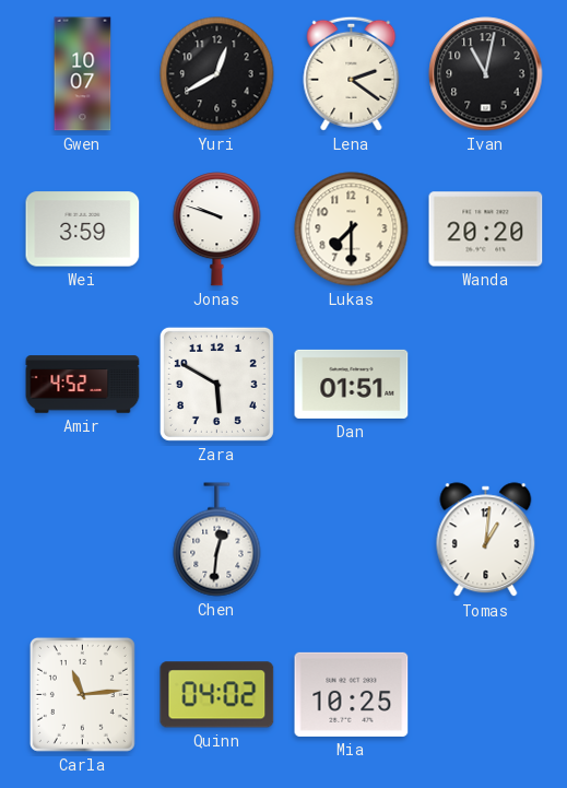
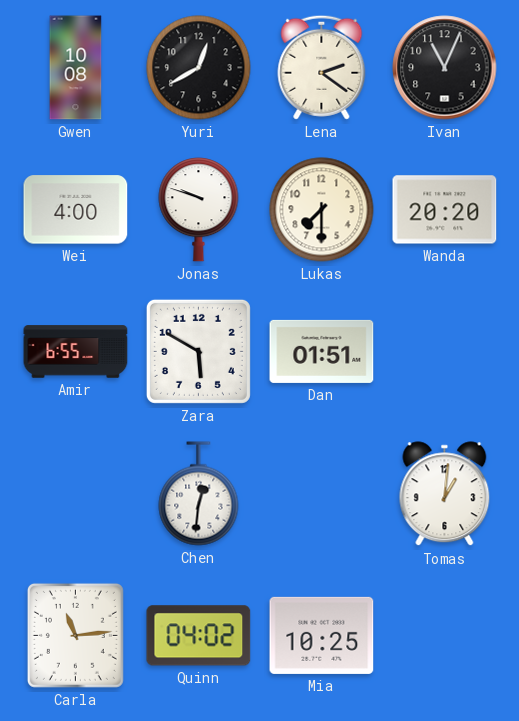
Gwen: 10:07 -> 10:08 (76, 68)
Ivan: 11:02 -> 11:04 (445, 68)
Wei: 3:59 -> 4:00 (76, 210)
Amir: 4:52 -> 6:55 (76, 352)
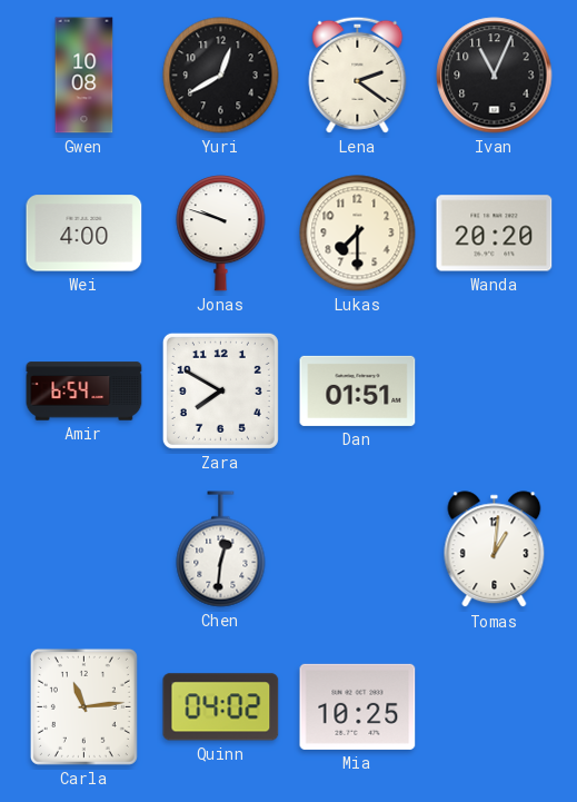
Amir: 6:55 -> 6:54 (84, 392)
Zara: 5:50 -> 7:50 (220, 390)
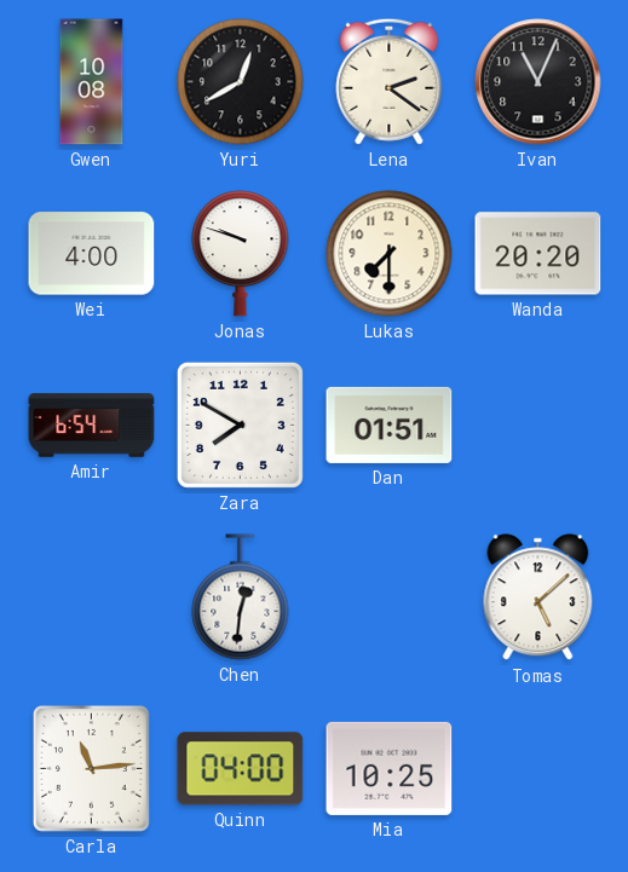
Tomas: 1:01 -> 5:08 (538, 597)
Quinn: 04:02 -> 04:00 (241, 769)
